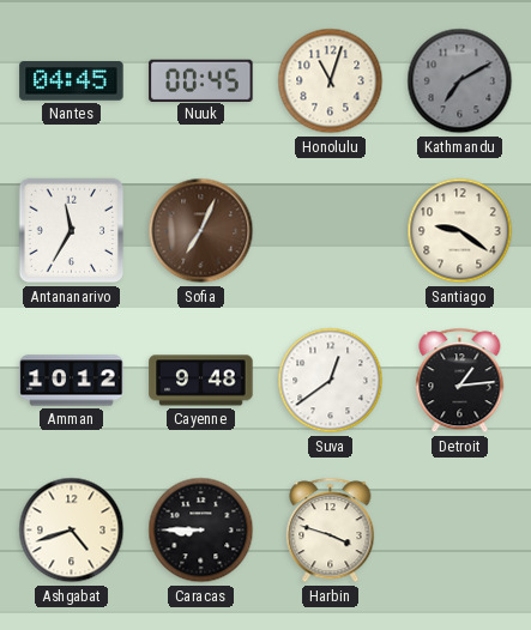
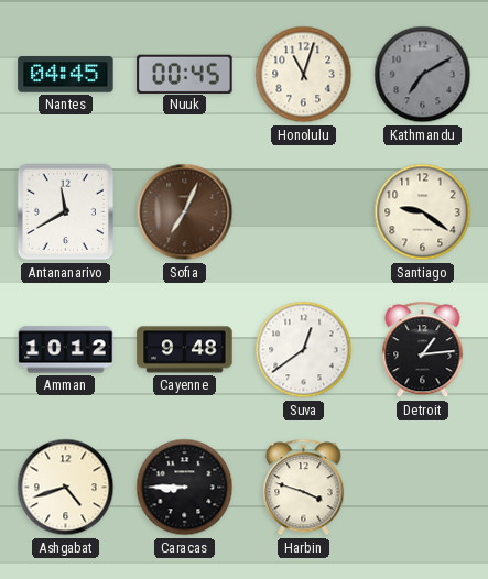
Antananarivo: 11:35 -> 11:40 (66, 212)
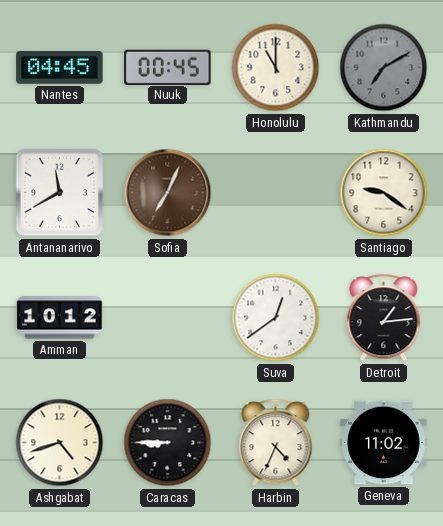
Honolulu: 11:03 -> 11:00 (276, 68)
Cayenne: 9:48 -> none (185, 350)
Harbin: 3:48 -> 4:34 (276, 443)
Geneva: none -> 11:02 (384, 443)
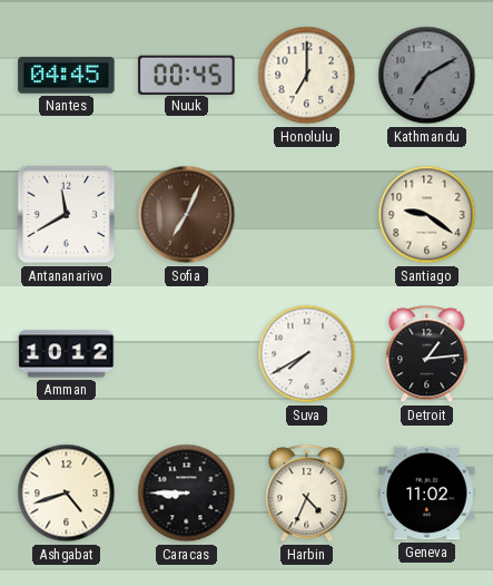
Honolulu: 11:00 -> 7:00 (307, 76)
Suva: 12:39 -> 7:40 (307, 354)
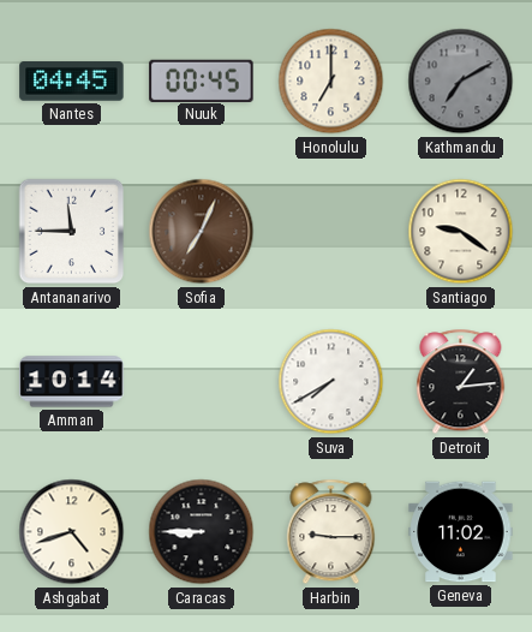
Antananarivo: 11:40 -> 11:45 (72, 232)
Amman: 10:12 -> 10:14 (72, 382)
Harbin: 4:34 -> 9:15 (331, 532)
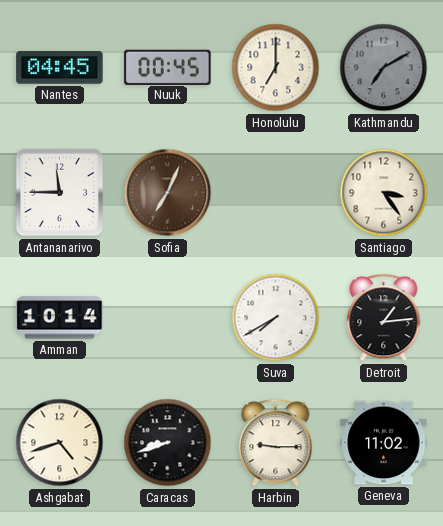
Santiago: 9:21 -> 3:24 (384, 193)
Caracas: 8:45 -> 8:42 (168, 443)
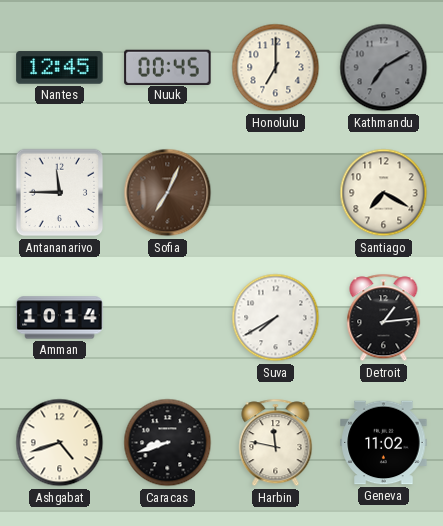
Nantes: 04:45 -> 12:45 (60, 68)
Santiago: 3:24 -> 7:20 (384, 193)
Harbin: 9:15 -> 11:47 (276, 443)
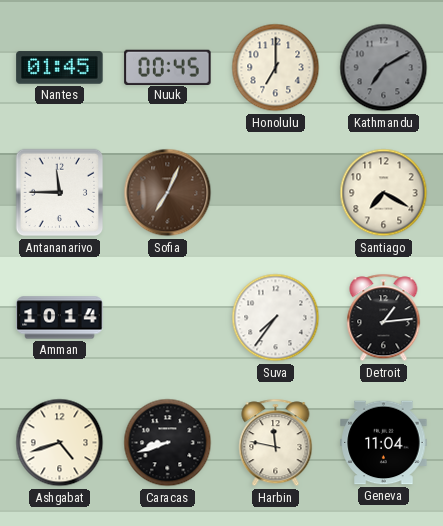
Nantes: 12:45 -> 01:45 (60, 68)
Suva: 7:40 -> 7:36 (276, 318)
Geneva: 11:02 -> 11:04 (384, 443)
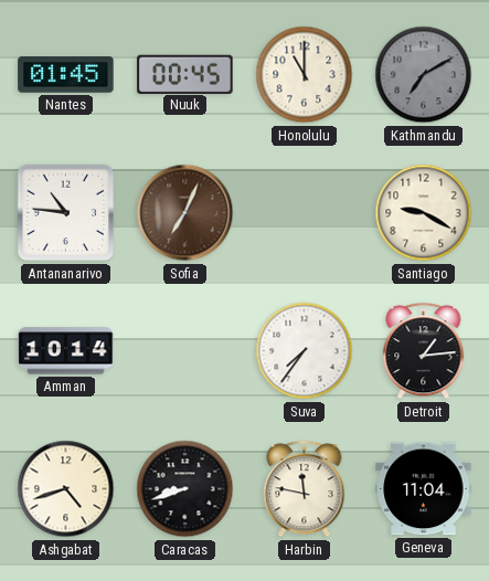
Honolulu: 7:00 -> 11:00 (305, 75)
Antananarivo: 11:45 -> 10:46 (66, 213)
Santiago: 7:20 -> 9:20 (424, 213)
